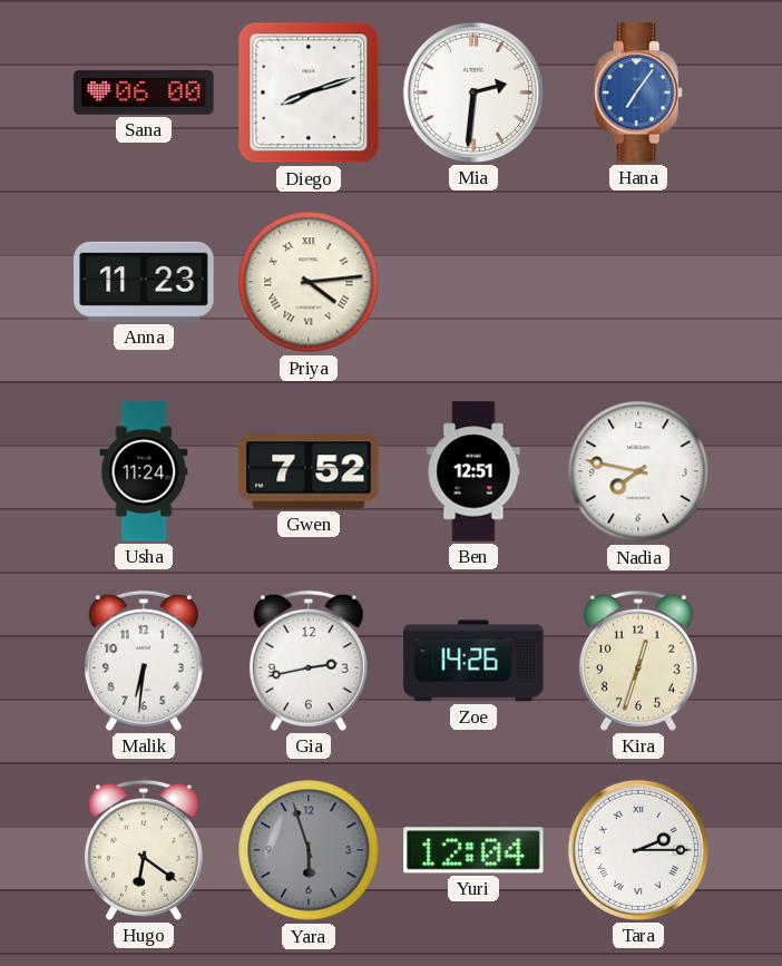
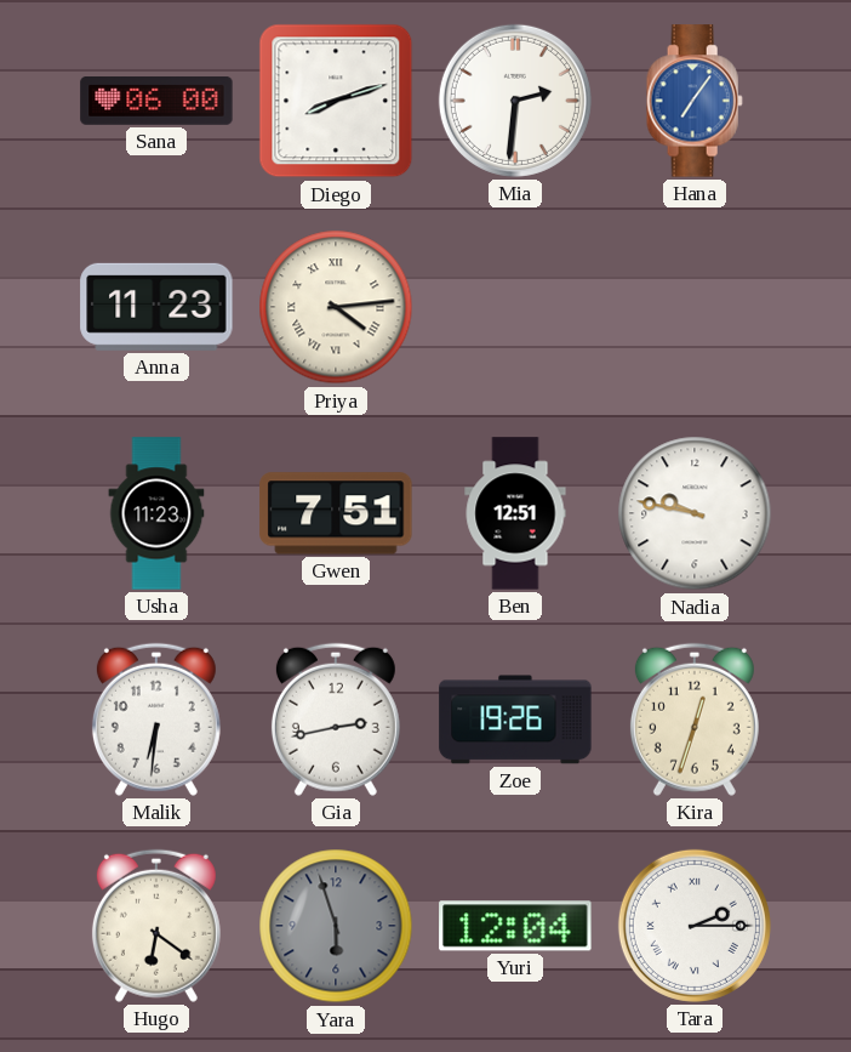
Usha: 11:24 -> 11:23 (156, 513)
Gwen: 7:52 -> 7:51 (336, 513)
Nadia: 7:47 -> 9:47 (695, 513)
Zoe: 14:26 -> 19:26 (515, 720)
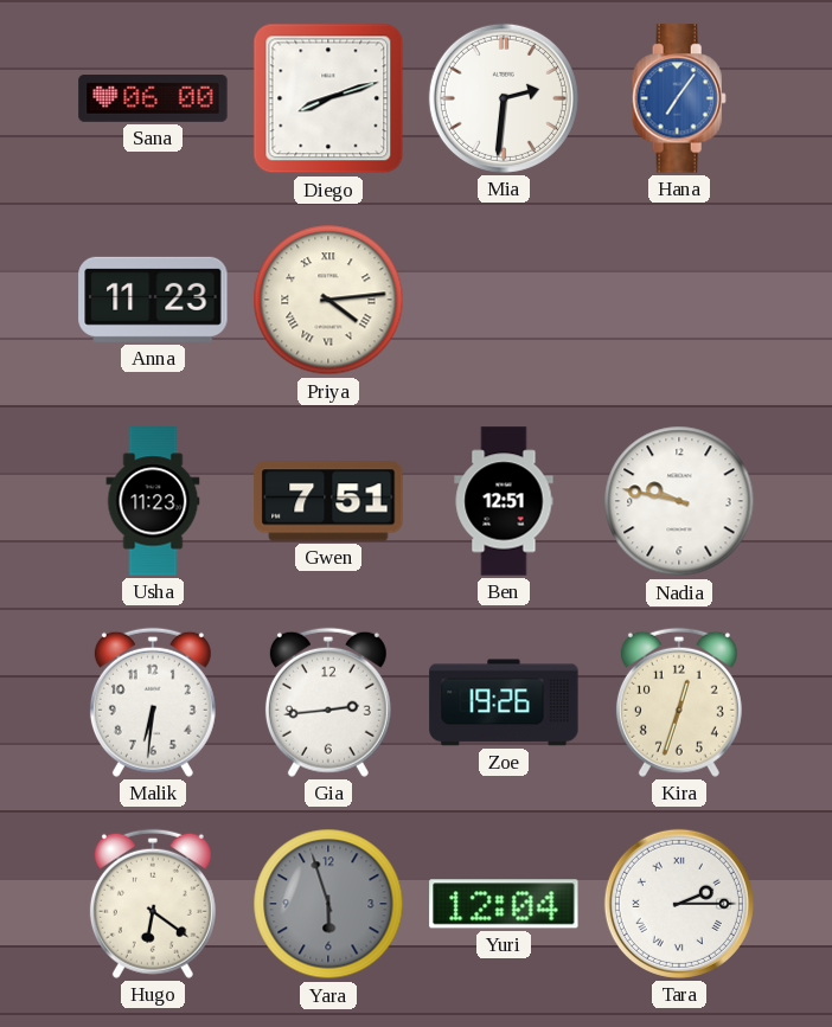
Gia: 2:43 -> 2:44 (328, 702)
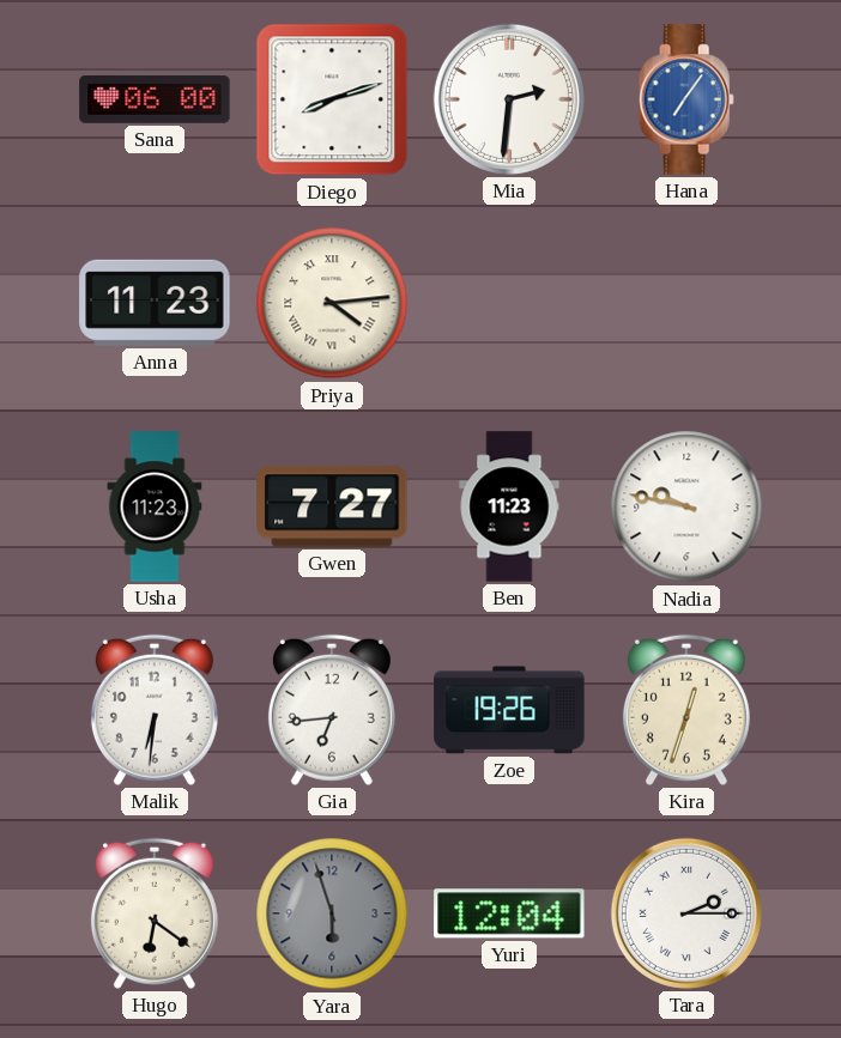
Gwen: 7:51 -> 7:27 (332, 506)
Ben: 12:51 -> 11:23 (509, 506)
Gia: 2:44 -> 6:44 (332, 710)
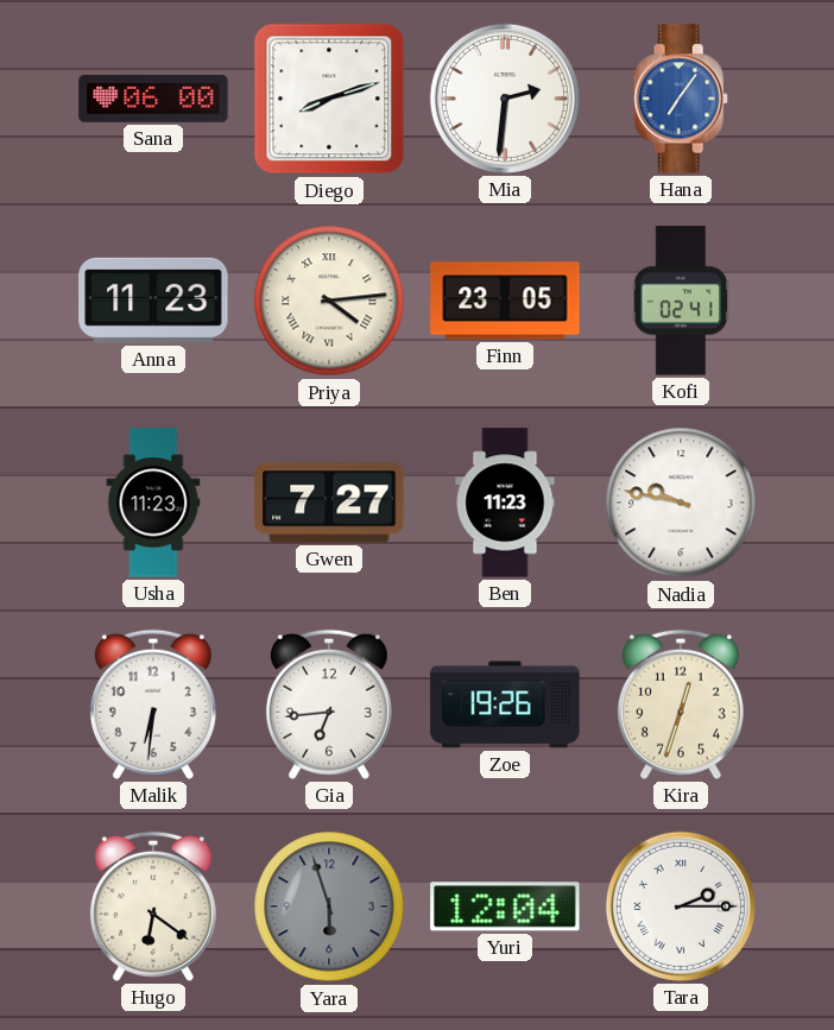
Finn: none -> 23:05 (505, 301)
Kofi: none -> 02:41 (681, 301)
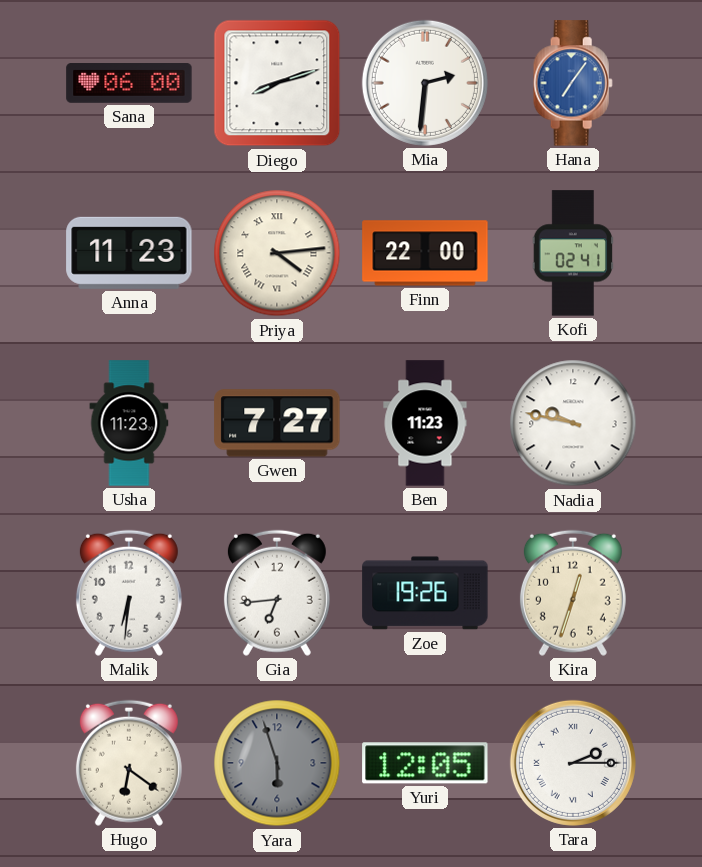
Finn: 23:05 -> 22:00 (425, 253)
Yuri: 12:04 -> 12:05 (425, 763)
